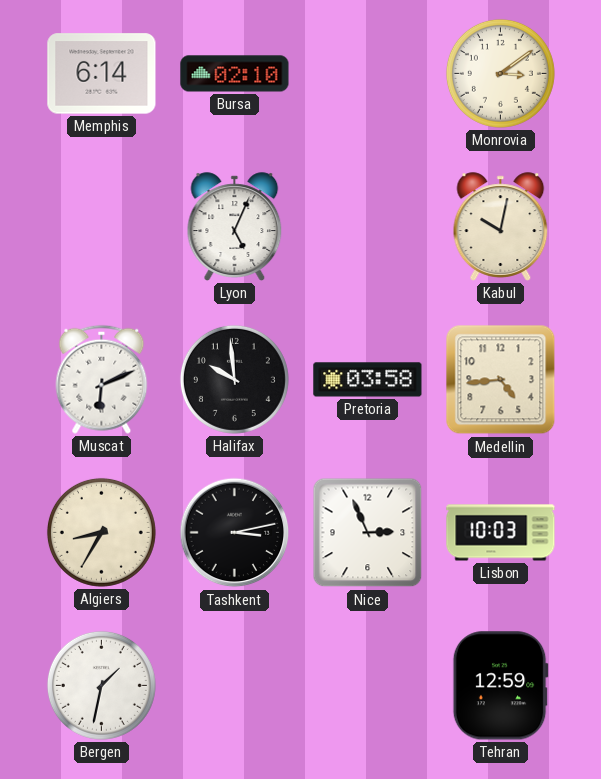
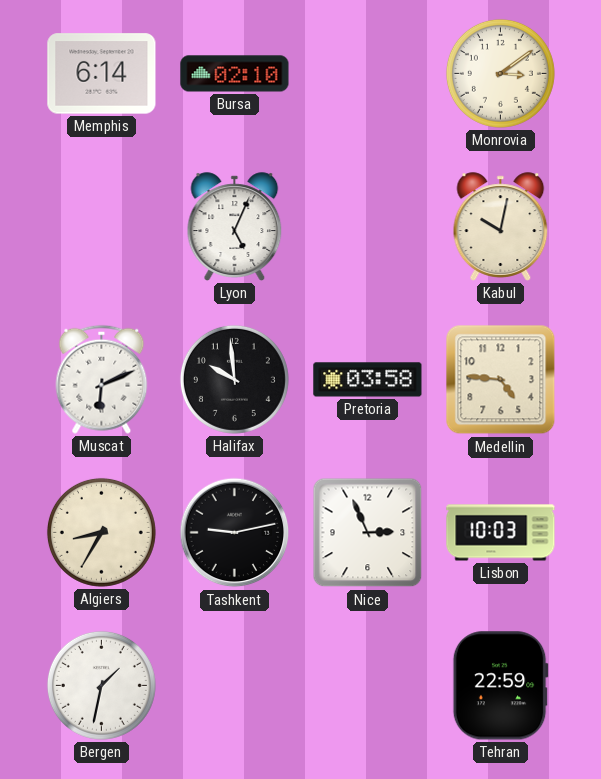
Medellin: 4:44 -> 4:46 (501, 380)
Tashkent: 3:13 -> 9:13 (235, 533)
Tehran: 12:59 -> 22:59 (500, 686)
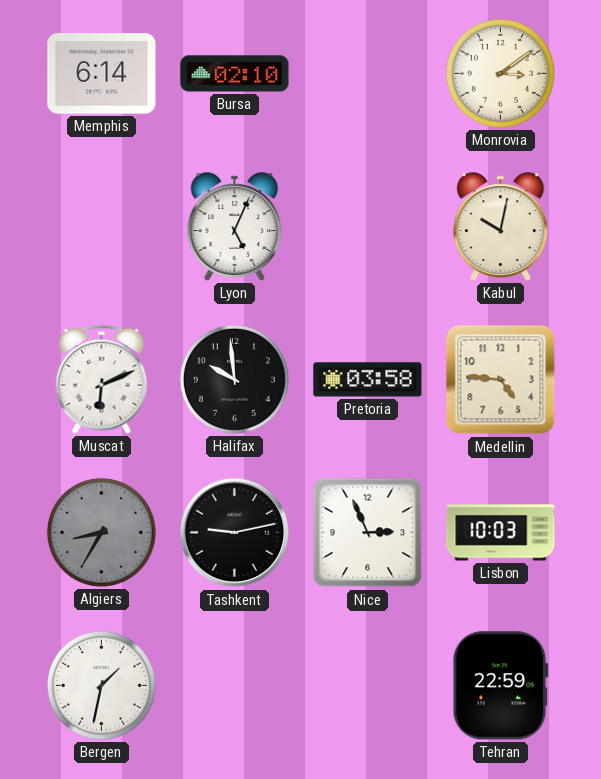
Algiers dial: cream -> grey (101, 532)
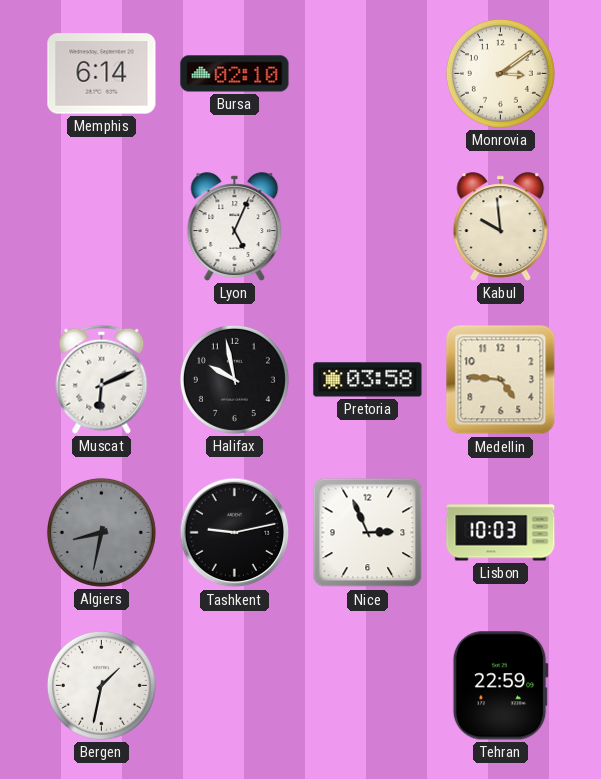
Kabul: 10:02 -> 9:59 (501, 227)
Halifax: 9:59 -> 9:58 (234, 379)
Algiers: 8:35 -> 8:32 (101, 532)
